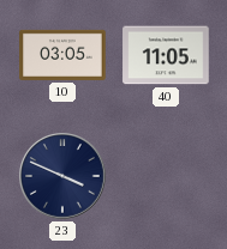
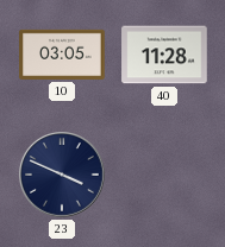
40: 11:05 -> 11:28 (164, 55)
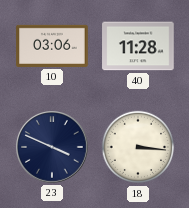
10: 03:05 -> 03:06 (52, 46)
18: none -> 3:16 (138, 147)
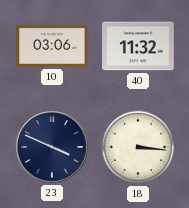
40: 11:28 -> 11:32 (138, 46)
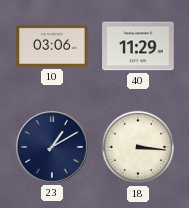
40: 11:32 -> 11:29 (138, 46)
23: 3:49 -> 1:10 (53, 148)
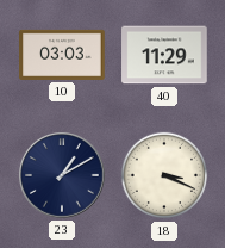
10: 03:06 -> 03:03 (62, 55)
18: 3:16 -> 3:19 (164, 175)
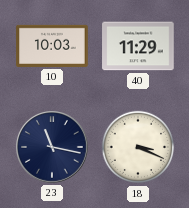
10: 03:03 -> 10:03 (52, 46)
23: 1:10 -> 11:17 (53, 148)
